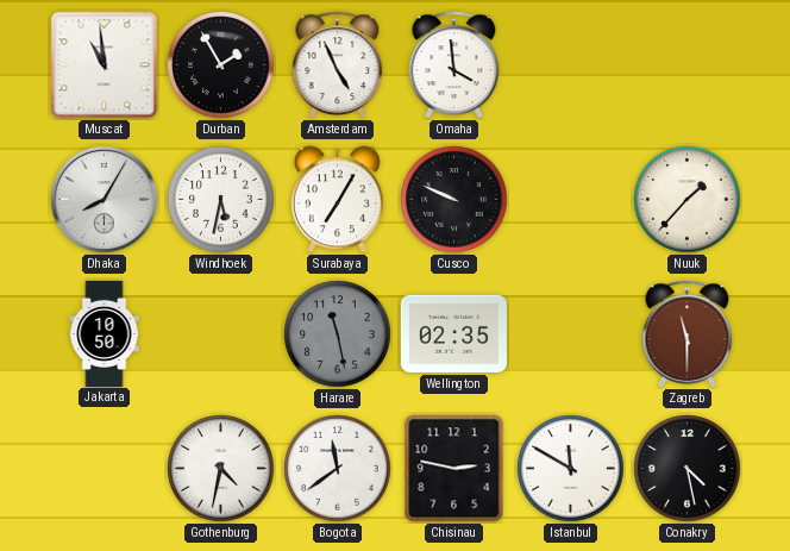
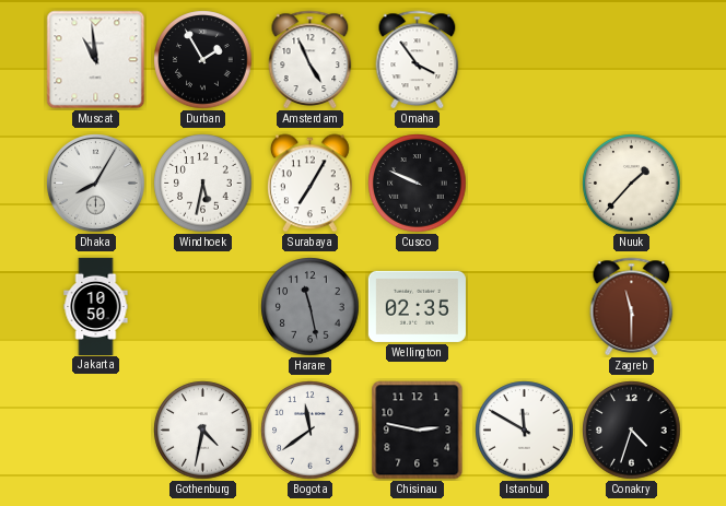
Omaha: 3:59 -> 3:54 (418, 59)
Conakry: 4:28 -> 4:33 (632, 431)
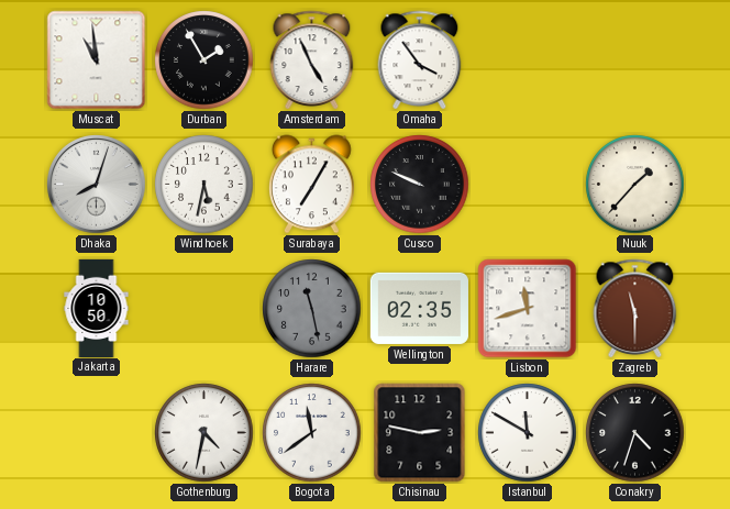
Dhaka: 8:05 -> 8:03 (97, 185)
Lisbon: none -> 11:42 (528, 309)
